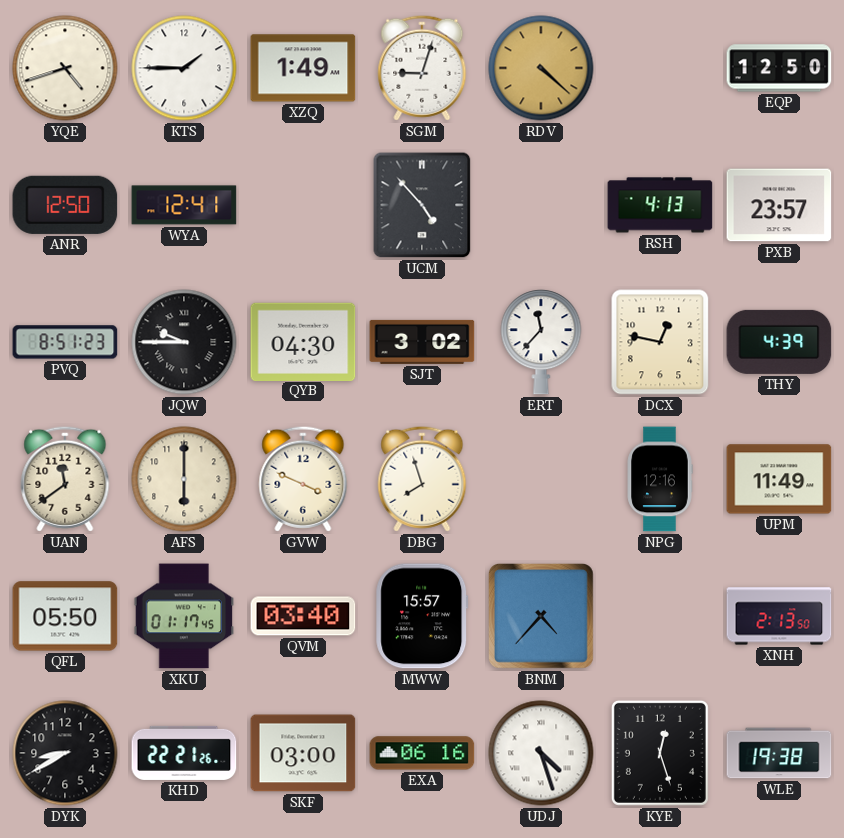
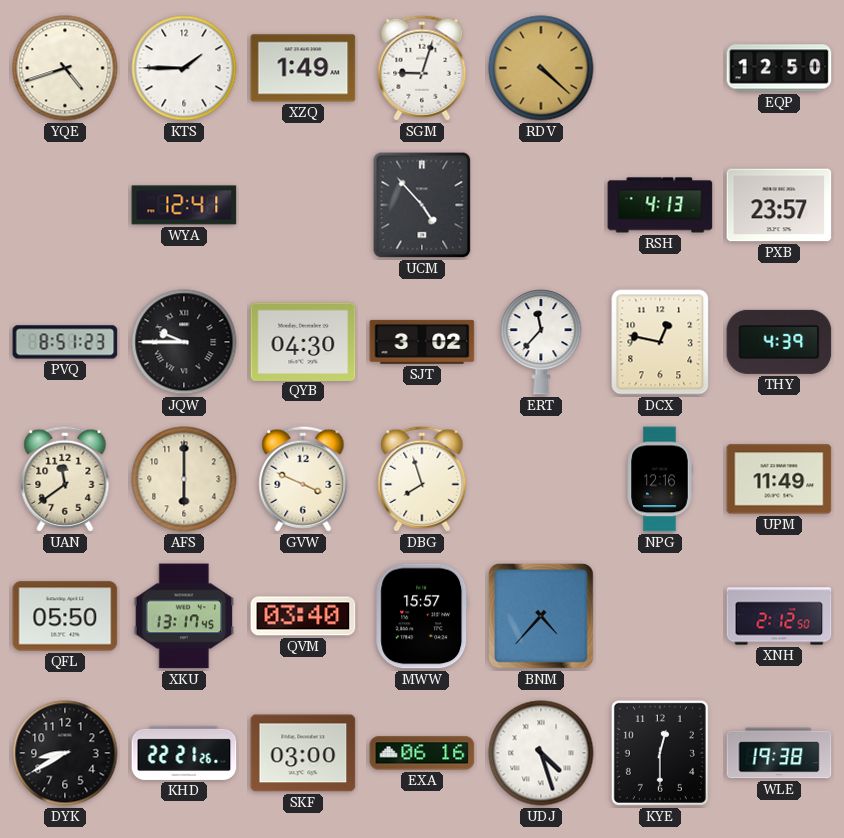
ANR: 12:50 -> none (65, 205)
XKU: 01:17 -> 13:17 (184, 616)
XNH: 2:13 -> 2:12 (779, 616)
KYE: 12:27 -> 12:30 (660, 753)
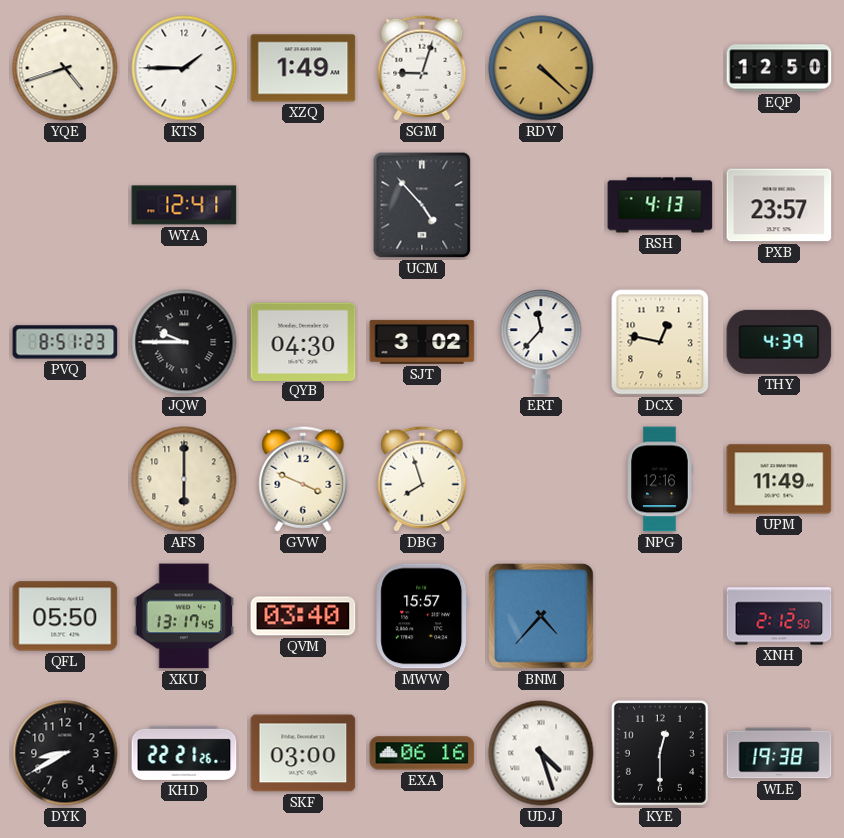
UAN: 11:39 -> none (65, 479)
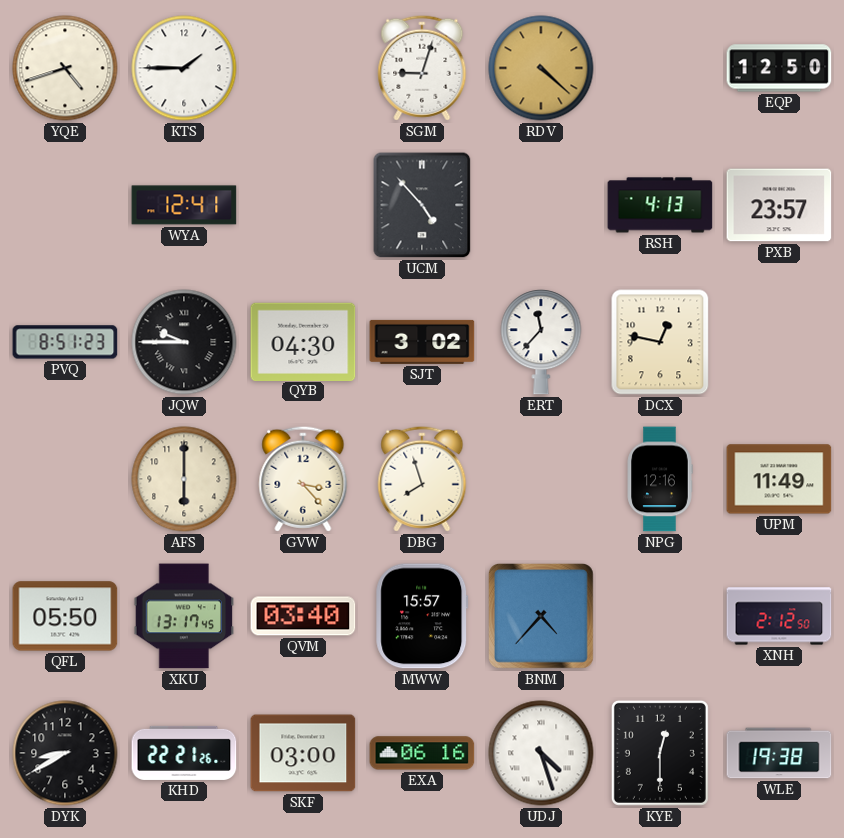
XZQ: 1:49 -> none (303, 68)
THY: 4:39 -> none (779, 342)
GVW: 3:49 -> 3:23 (303, 479)
